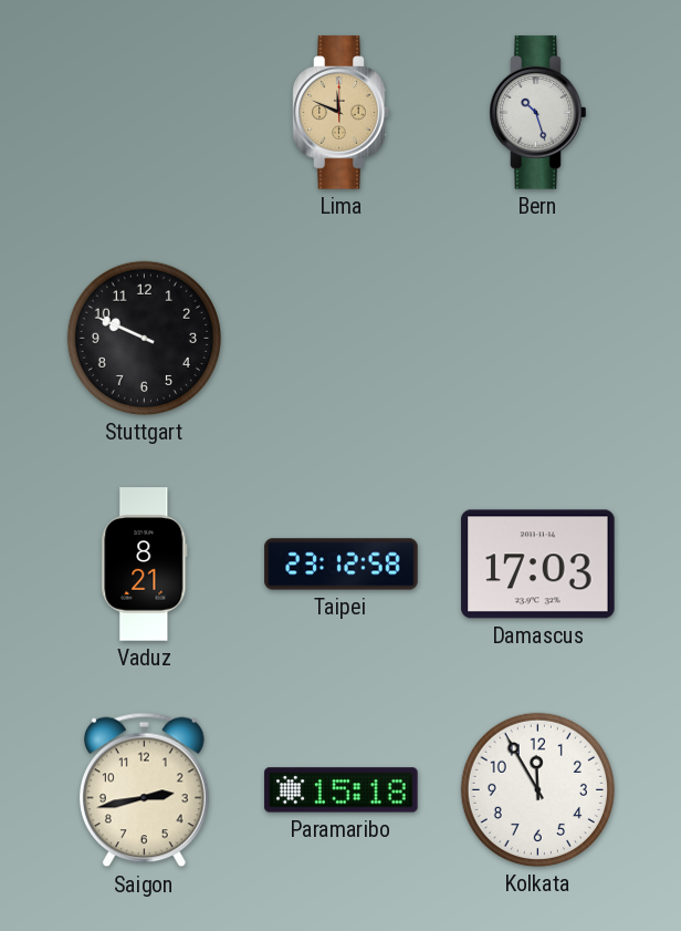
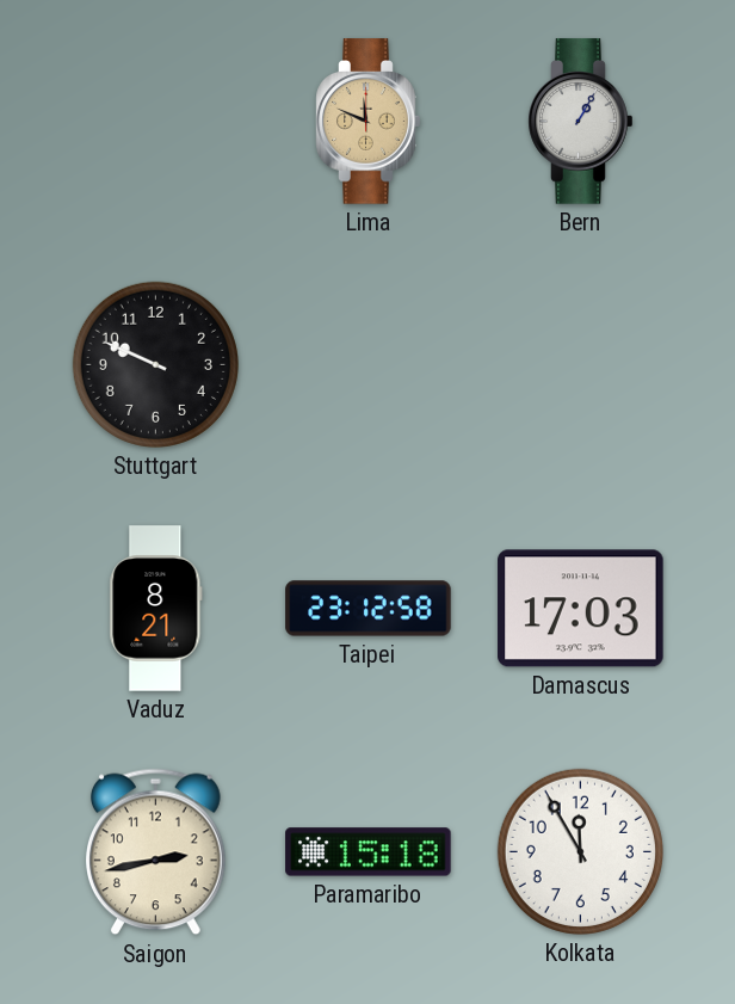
Bern: 10:27 -> 1:05 (581, 122)
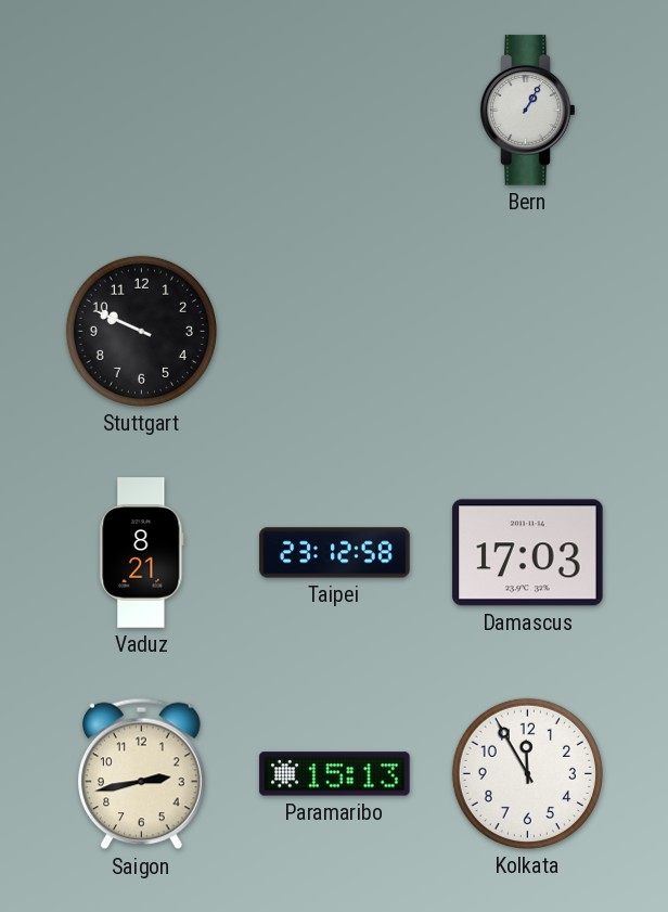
Lima: 11:49 -> none (369, 122)
Paramaribo: 15:18 -> 15:13 (335, 774)
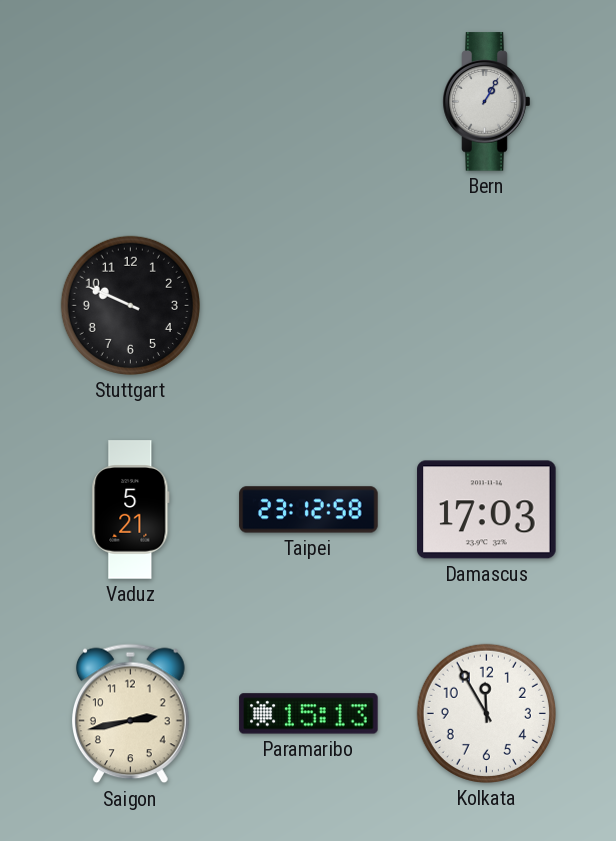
Vaduz: 8:21 -> 5:21 (131, 510)
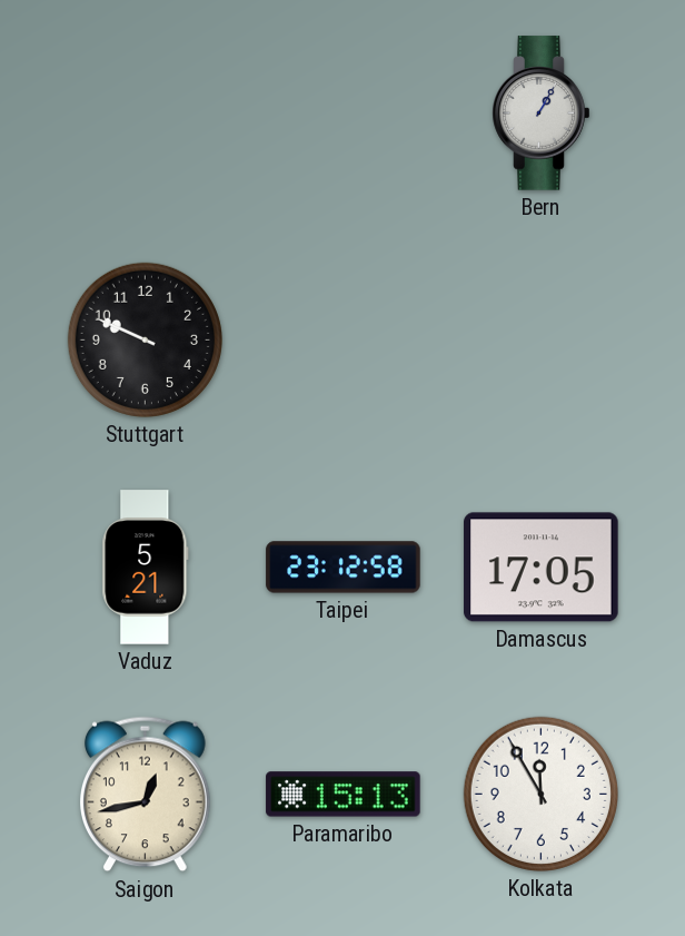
Damascus: 17:03 -> 17:05 (542, 568)
Saigon: 2:43 -> 12:43 (146, 795)
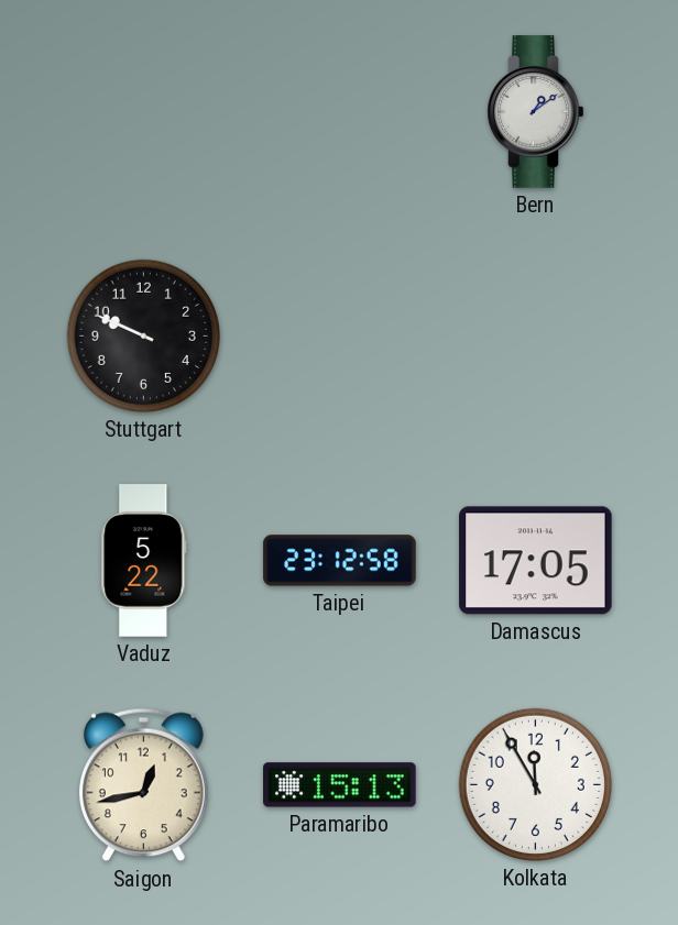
Bern: 1:05 -> 1:09 (536, 112)
Vaduz: 5:21 -> 5:22 (144, 561)
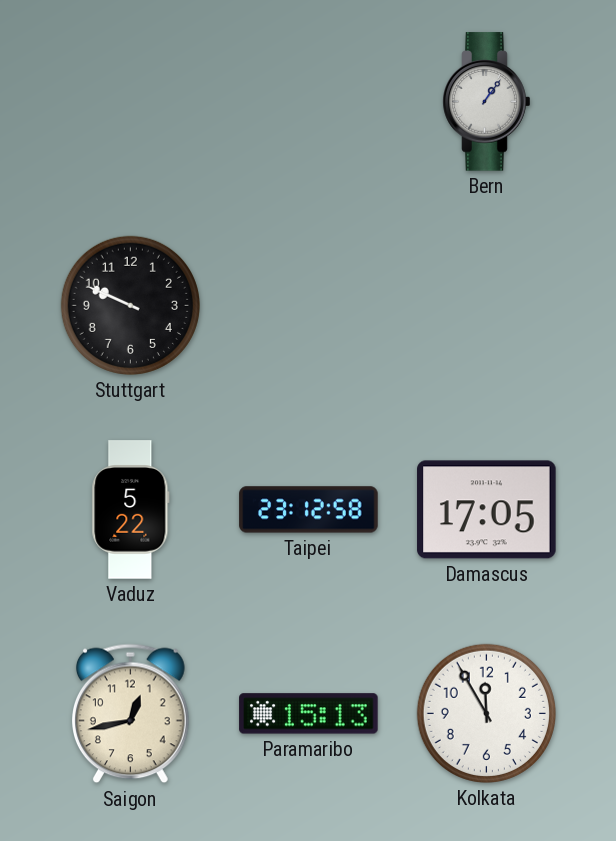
Bern: 1:09 -> 1:06 (487, 102)
